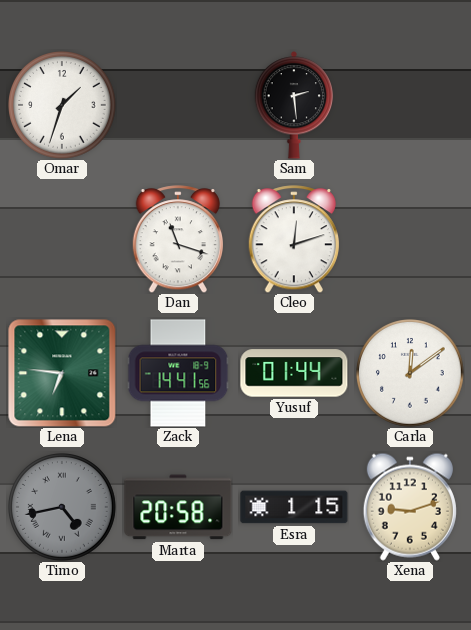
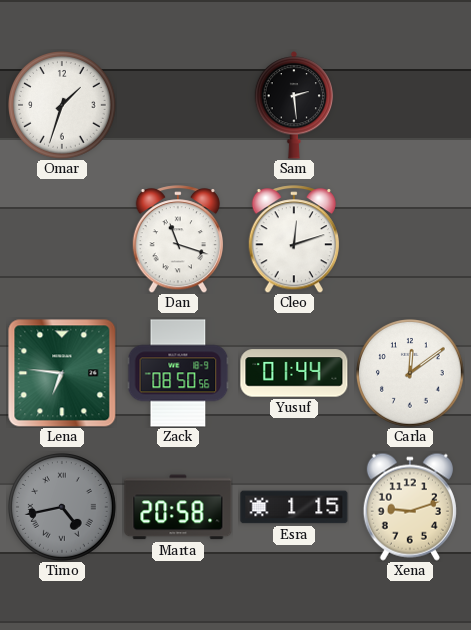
Zack: 14:41 -> 08:50 (178, 373)
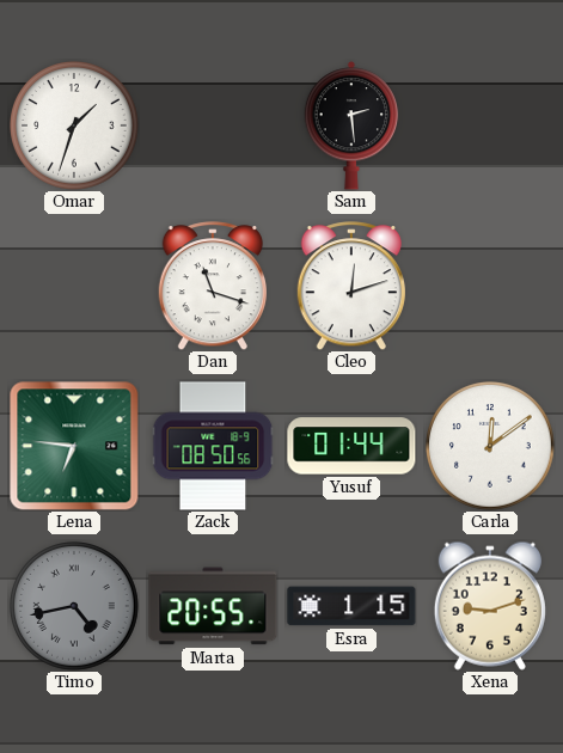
Marta: 20:58 -> 20:55 (213, 606)
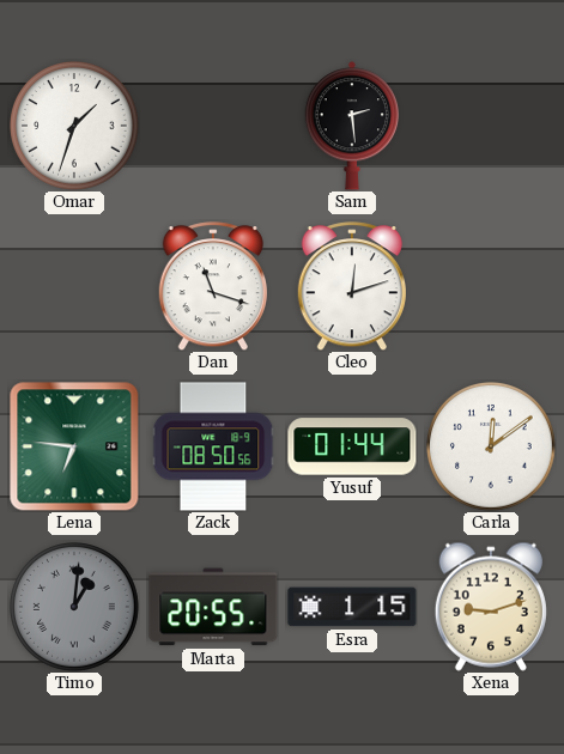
Timo: 4:43 -> 1:01 (75, 608)
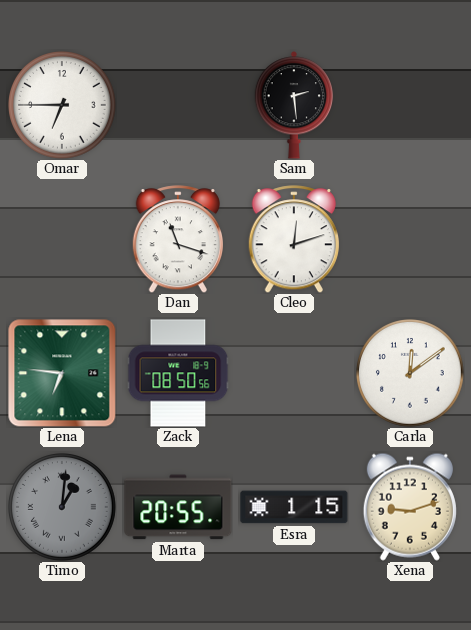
Omar: 1:33 -> 6:45 (63, 106)
Yusuf: 01:44 -> none (352, 446)
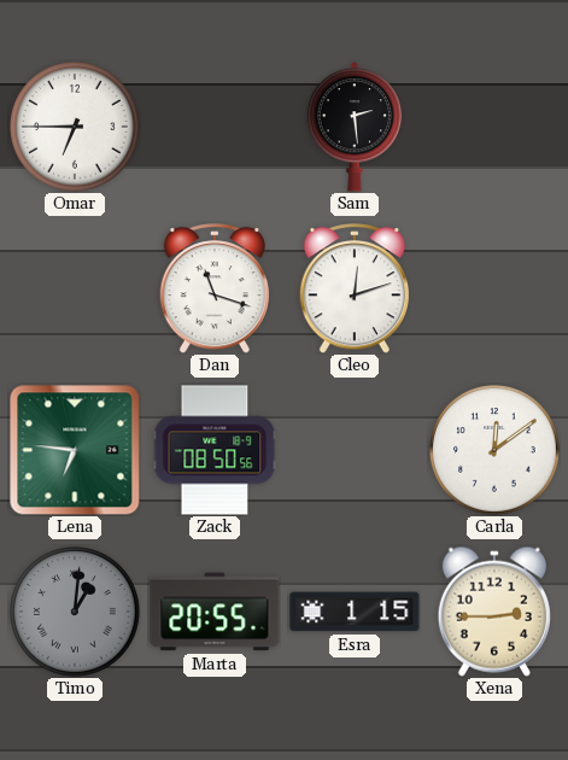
Xena: 9:12 -> 2:45 (494, 612)
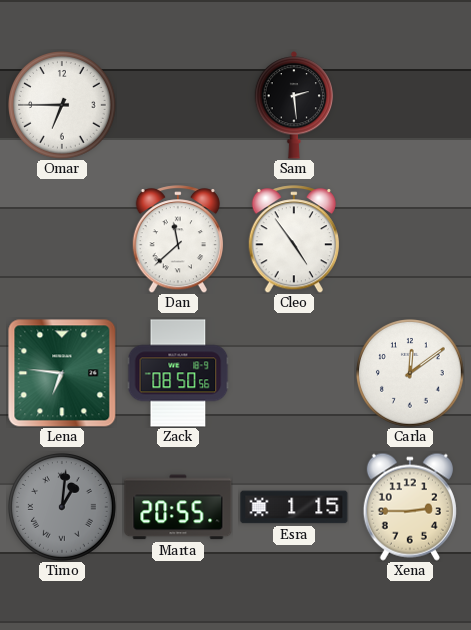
Dan: 11:18 -> 11:38 (177, 239)
Cleo: 12:12 -> 4:54 (293, 239)
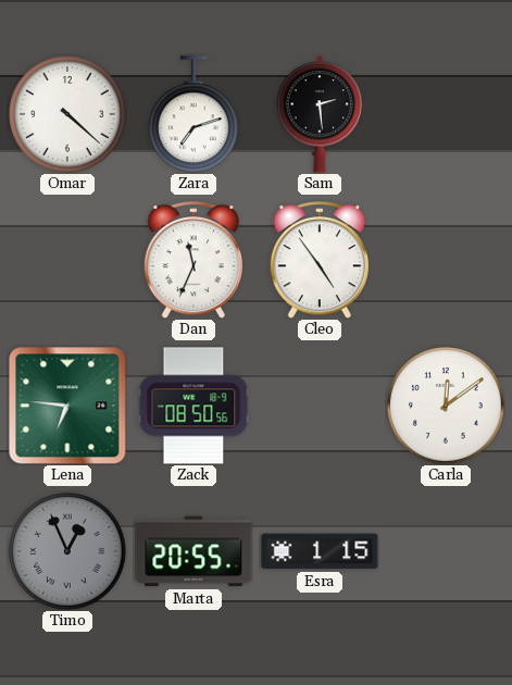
Omar: 6:45 -> 4:22 (68, 115)
Zara: none -> 7:12 (195, 114)
Dan: 11:38 -> 11:34 (192, 260)
Timo: 1:01 -> 12:56 (68, 552)
Xena: 2:45 -> none (410, 507)
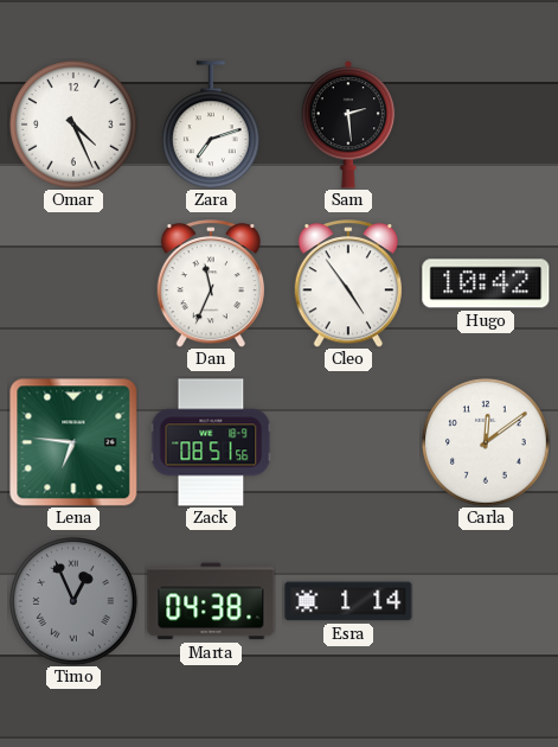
Omar: 4:22 -> 4:26 (75, 126)
Hugo: none -> 10:42 (486, 283)
Zack: 08:50 -> 08:51 (211, 442)
Marta: 20:55 -> 04:38 (211, 601)
Esra: 1:15 -> 1:14 (348, 601)
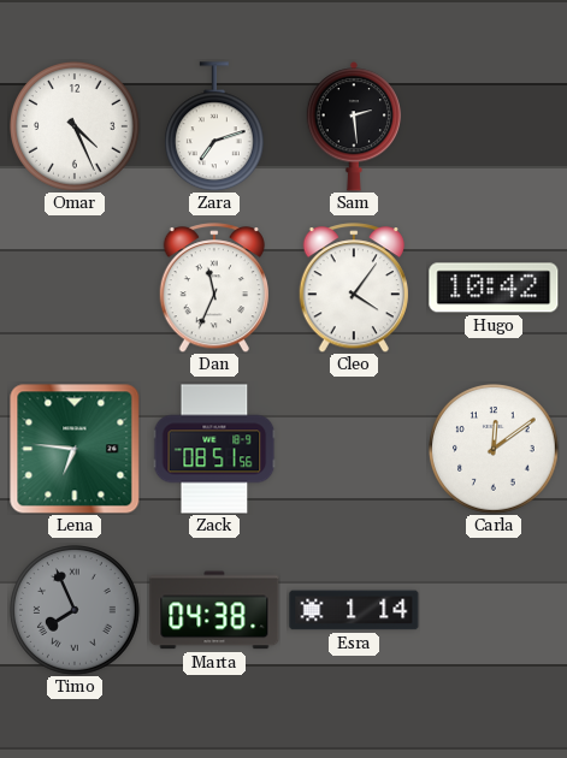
Cleo: 4:54 -> 4:06 (353, 288)
Timo: 12:56 -> 7:56 (76, 611)
